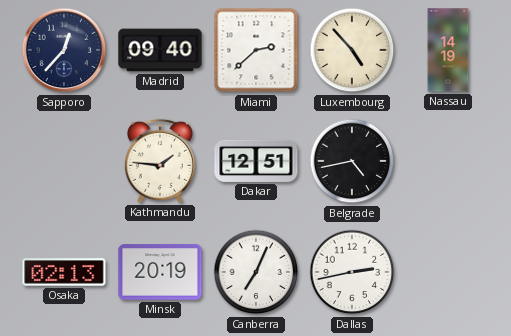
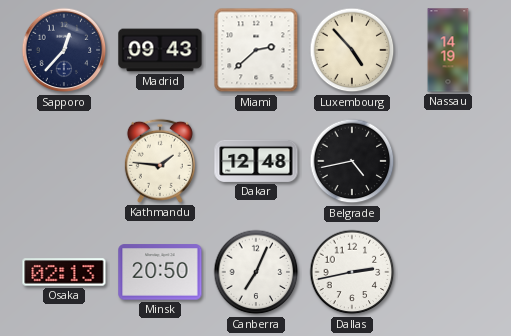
Madrid: 09:40 -> 09:43 (160, 50)
Dakar: 12:51 -> 12:48 (256, 161)
Minsk: 20:19 -> 20:50 (160, 272)
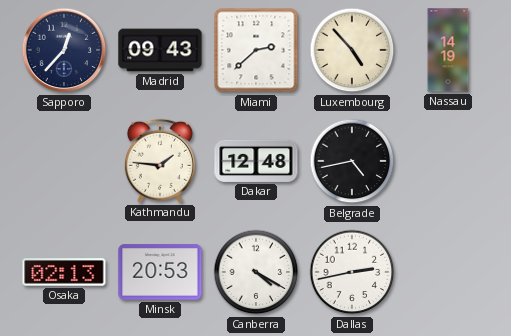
Minsk: 20:50 -> 20:53 (160, 272)
Canberra: 7:04 -> 4:20 (256, 272)
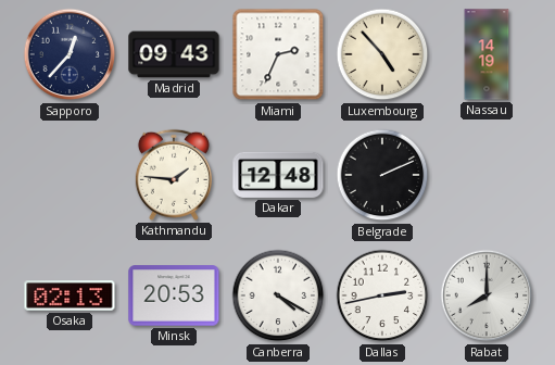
Miami: 2:38 -> 2:34 (278, 54)
Belgrade: 4:43 -> 2:11 (382, 175)
Rabat: none -> 8:00 (487, 295)
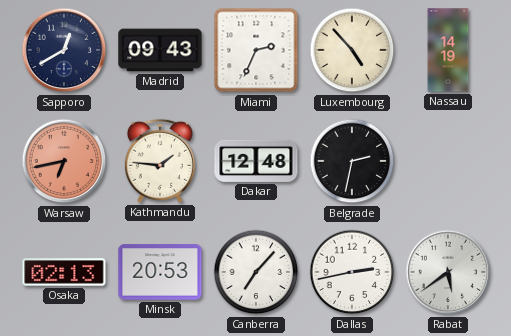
Sapporo: 12:37 -> 12:40 (64, 50)
Warsaw: none -> 6:43 (64, 161)
Belgrade: 2:11 -> 2:32 (352, 161)
Canberra: 4:20 -> 7:07 (256, 272)
Rabat: 8:00 -> 5:39 (448, 272)
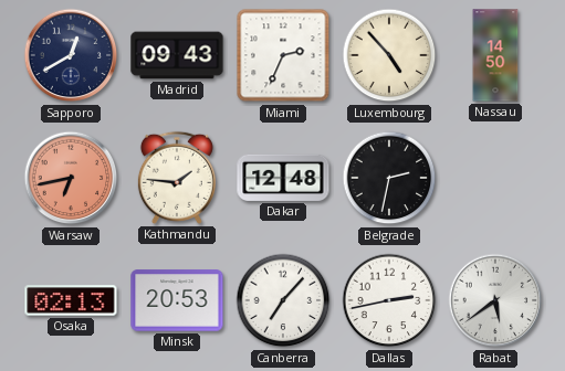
Nassau: 14:19 -> 14:50 (495, 55)
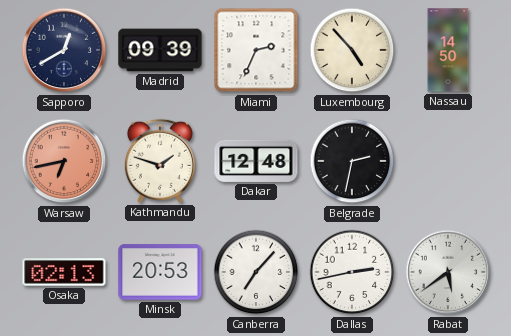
Madrid: 09:43 -> 09:39 (160, 50)
Kathmandu: 1:46 -> 1:48 (160, 161)
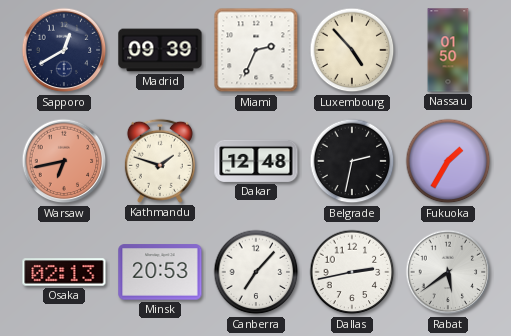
Nassau: 14:50 -> 01:50 (448, 50)
Fukuoka: none -> 1:35 (448, 161)
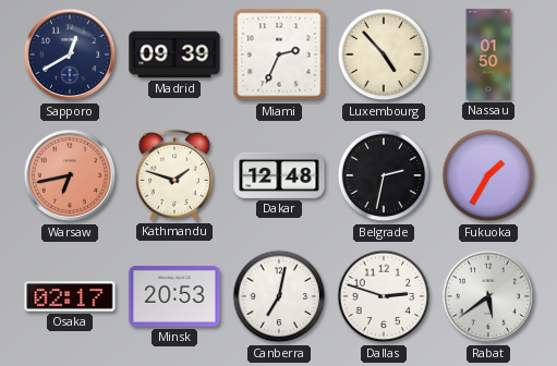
Osaka: 02:13 -> 02:17 (70, 296)
Canberra: 7:07 -> 7:02 (279, 296)
Dallas: 2:43 -> 2:48 (384, 296)
